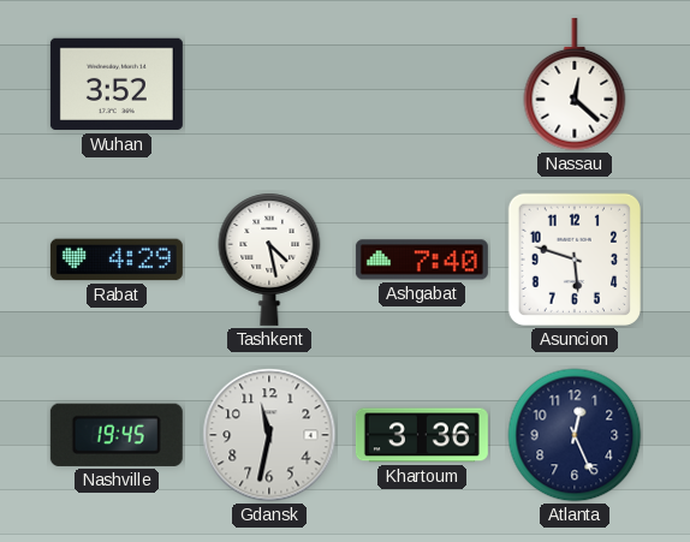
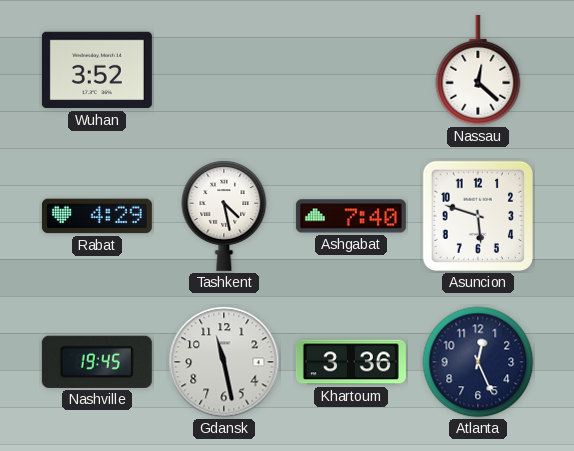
Gdansk: 11:32 -> 11:28 (224, 362)
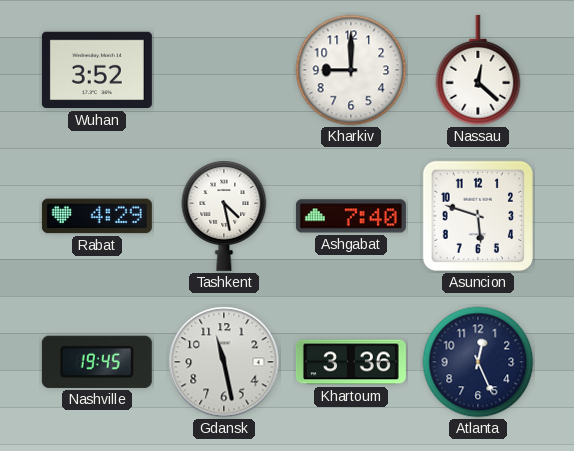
Kharkiv: none -> 9:00 (351, 70)
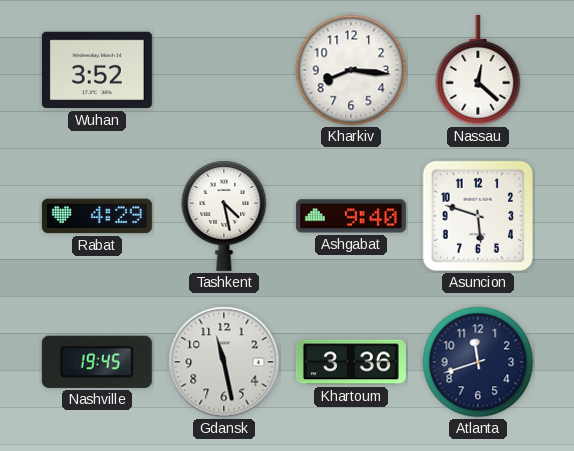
Kharkiv: 9:00 -> 8:16 (351, 70)
Ashgabat: 7:40 -> 9:40 (351, 216)
Atlanta: 12:26 -> 11:42 (478, 362)
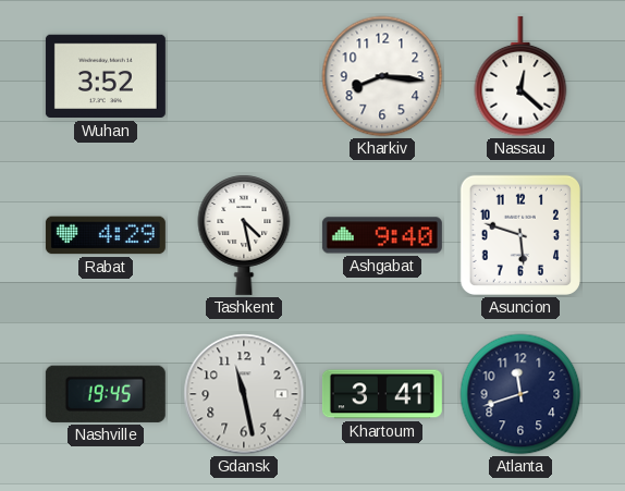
Khartoum: 3:36 -> 3:41 (382, 394)
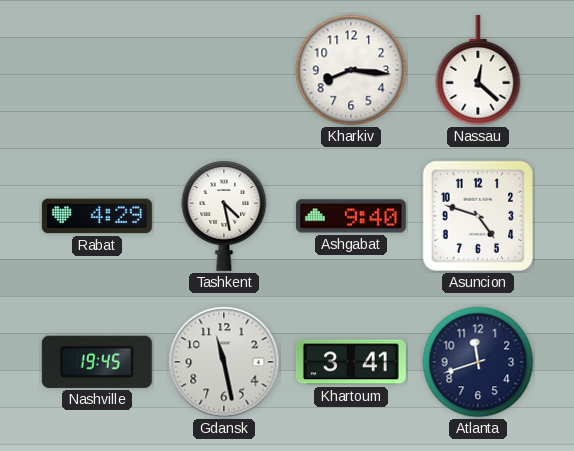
Wuhan: 3:52 -> none (106, 76)
Asuncion: 5:48 -> 4:48 (478, 216)
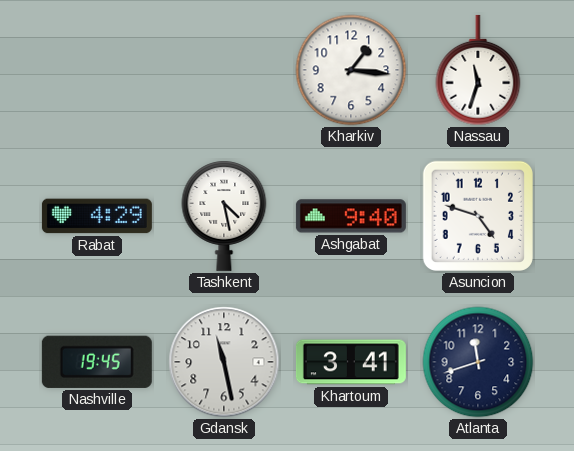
Kharkiv: 8:16 -> 1:16 (351, 70)
Nassau: 12:22 -> 11:33 (478, 70)
